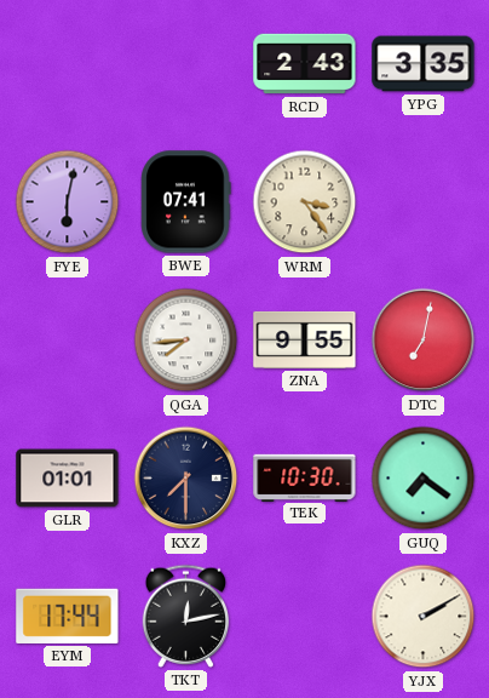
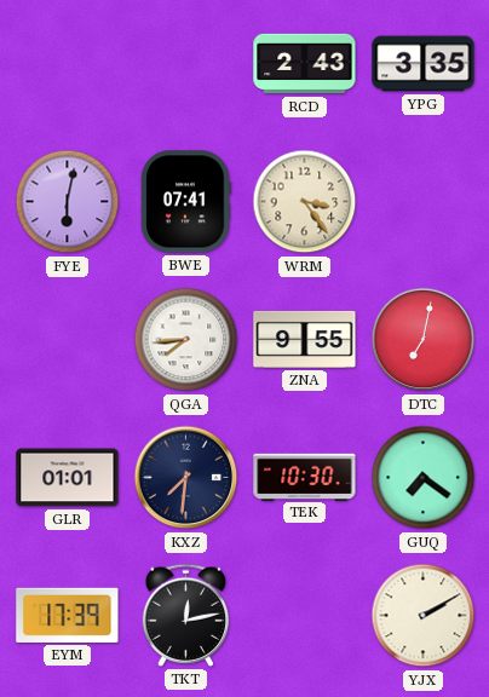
KXZ: 7:30 -> 7:31 (186, 478)
EYM: 17:44 -> 17:39 (68, 615)
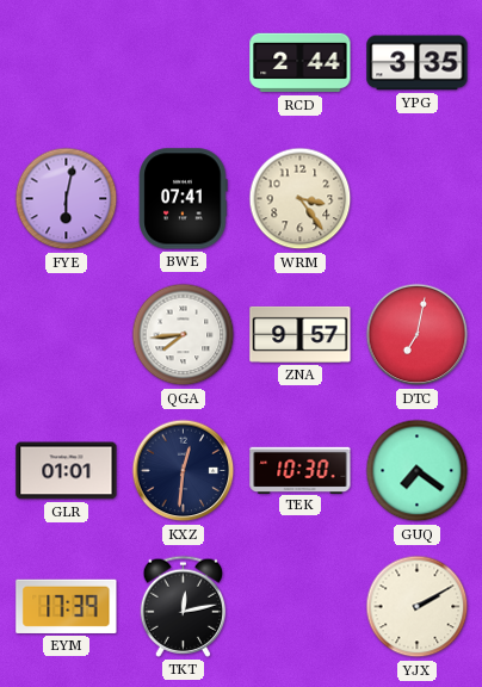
RCD: 2:43 -> 2:44 (301, 63)
ZNA: 9:55 -> 9:57 (301, 334)
KXZ: 7:31 -> 12:31 (184, 471)
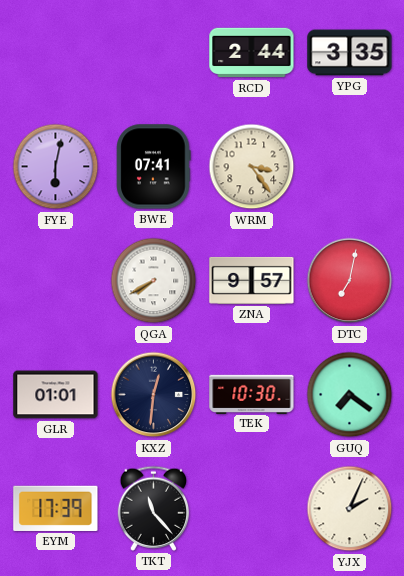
QGA: 7:44 -> 7:40 (154, 281)
TKT: 12:13 -> 11:23 (154, 508)
YJX: 2:10 -> 2:04 (350, 509)
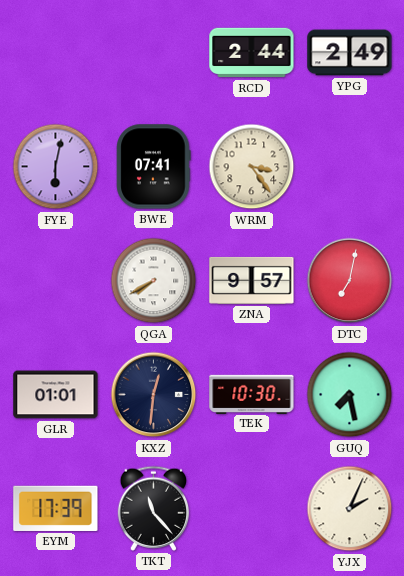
YPG: 3:35 -> 2:49 (350, 53)
GUQ: 7:21 -> 7:28 (350, 395)
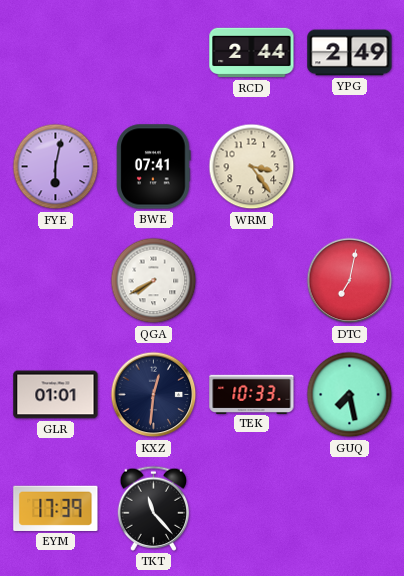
ZNA: 9:57 -> none (252, 280)
TEK: 10:30 -> 10:33 (252, 394)
YJX: 2:04 -> none (350, 509)
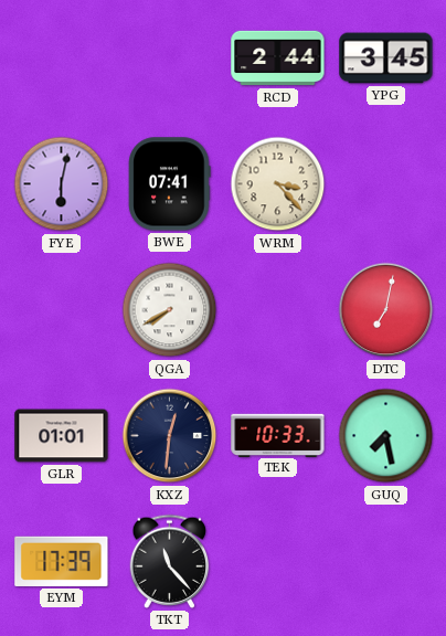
YPG: 2:49 -> 3:45 (386, 59)
WRM: 3:24 -> 3:23 (278, 184)
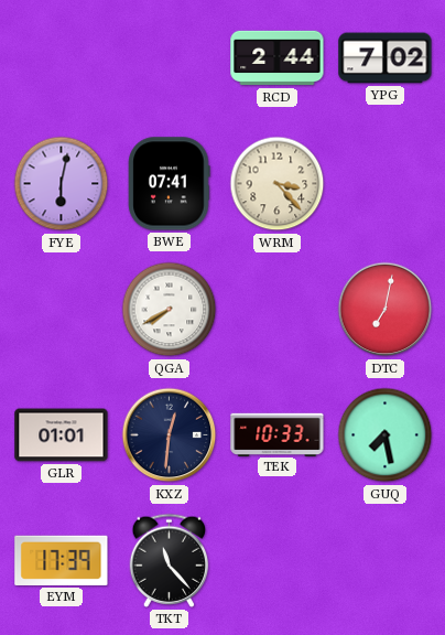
YPG: 3:45 -> 7:02 (386, 58)
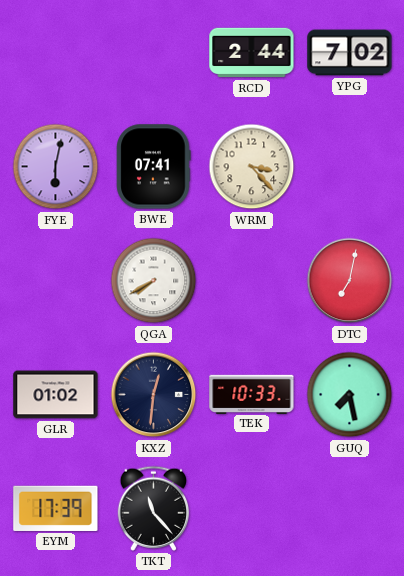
GLR: 01:01 -> 01:02 (56, 395)
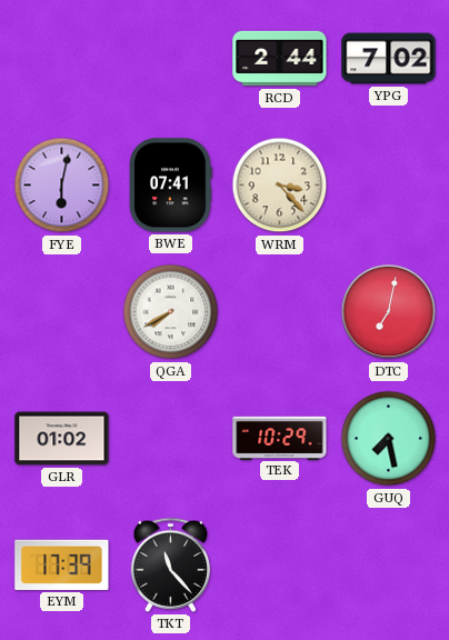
KXZ: 12:31 -> none (154, 395)
TEK: 10:33 -> 10:29 (280, 438)
